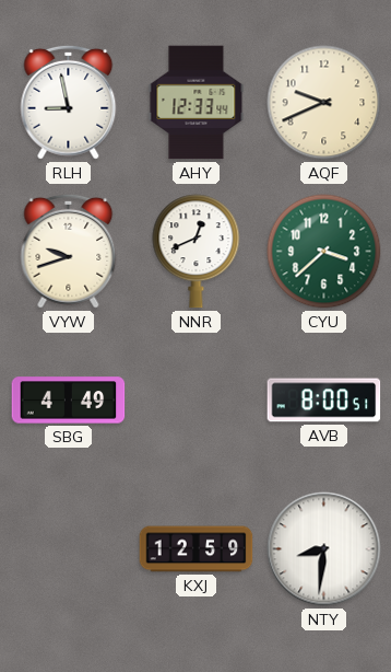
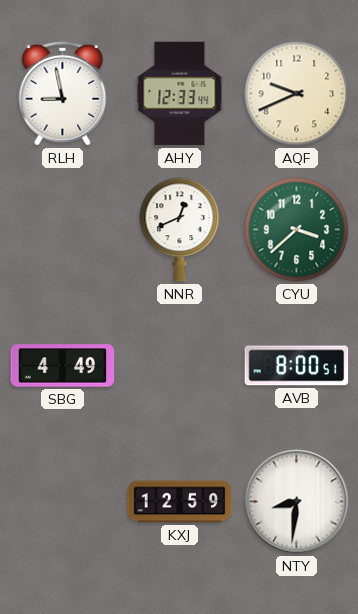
VYW: 9:42 -> none (69, 251)
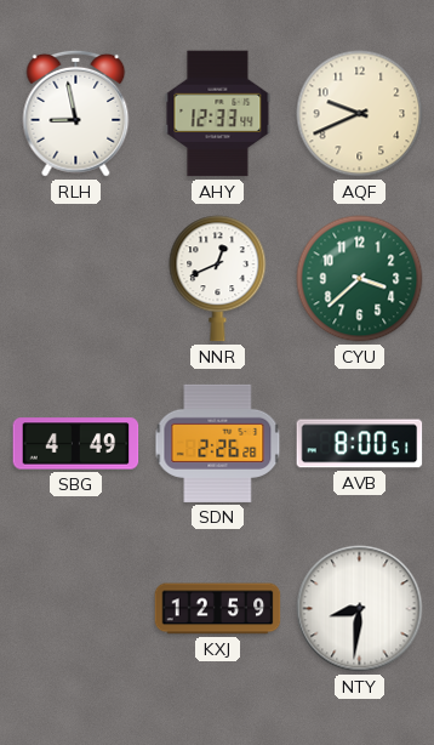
SDN: none -> 2:26 (218, 443)
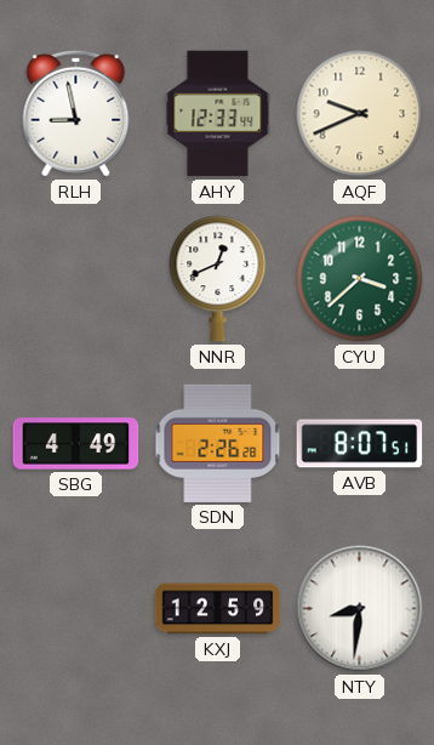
AVB: 8:00 -> 8:07 (360, 444)
